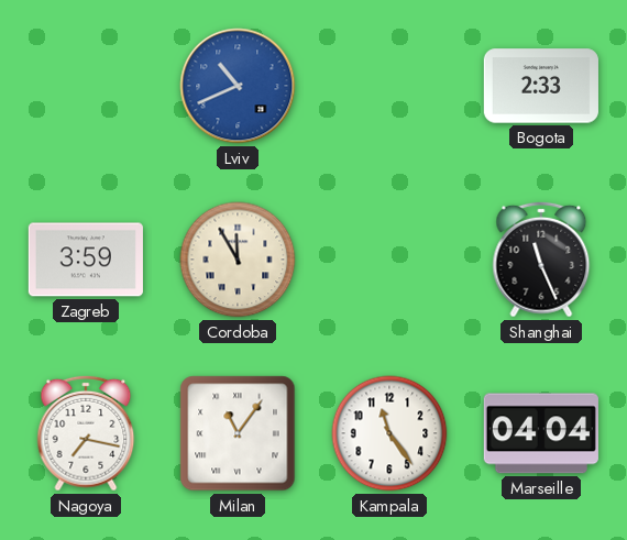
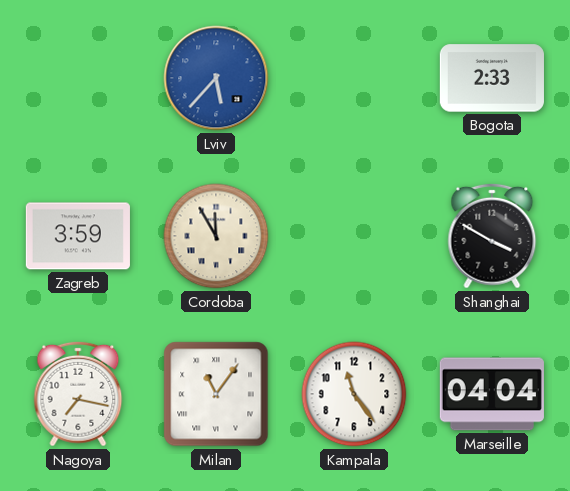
Lviv: 10:41 -> 5:37 (216, 78)
Shanghai: 11:26 -> 3:50 (492, 236)
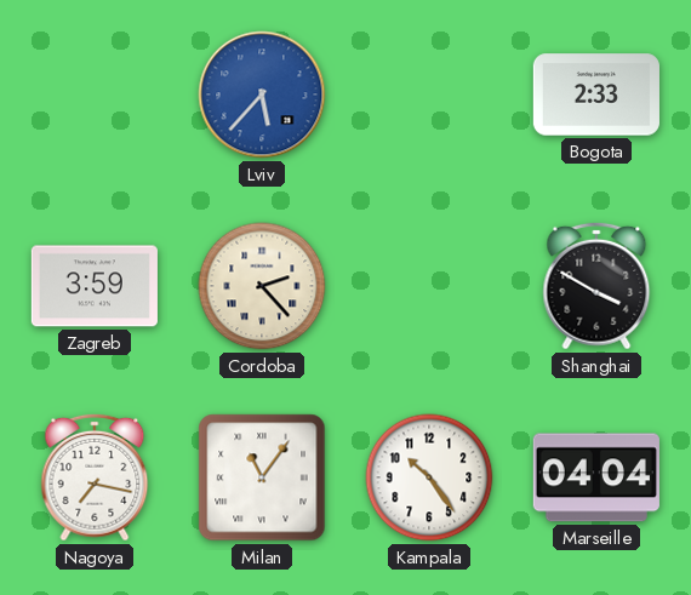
Cordoba: 11:55 -> 2:23 (262, 286)
Kampala: 11:24 -> 10:24 (429, 477)
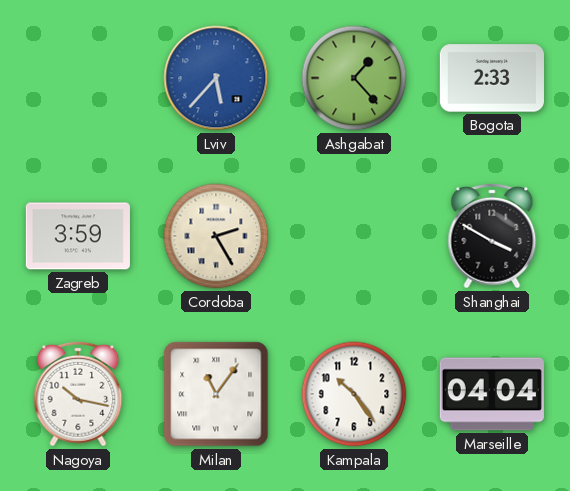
Ashgabat: none -> 1:23 (354, 78)
Cordoba: 2:23 -> 2:25 (216, 236)
Nagoya: 7:17 -> 10:17 (78, 394)
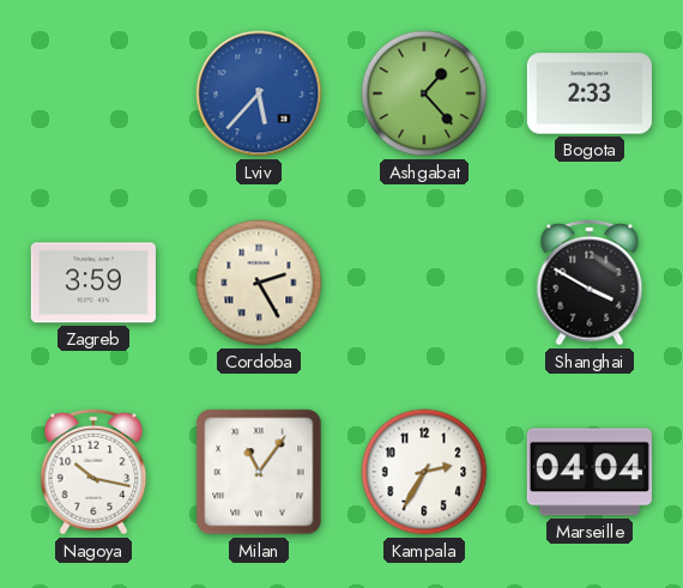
Kampala: 10:24 -> 2:35 (424, 472)
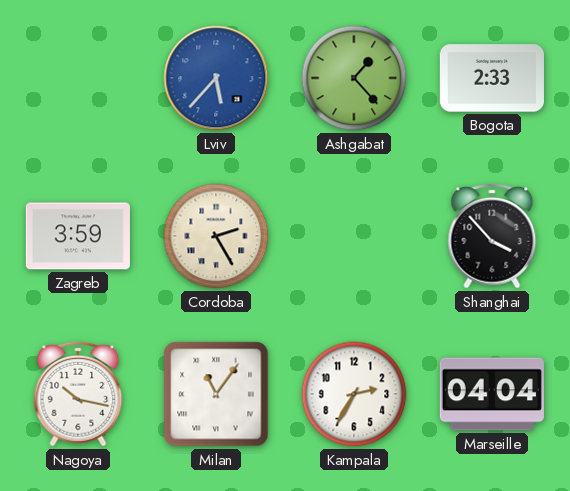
Shanghai: 3:50 -> 3:53 (492, 236)
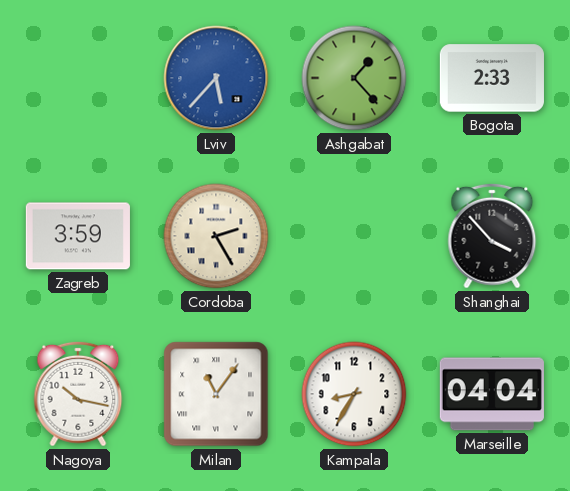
Kampala: 2:35 -> 8:35 (354, 394)
